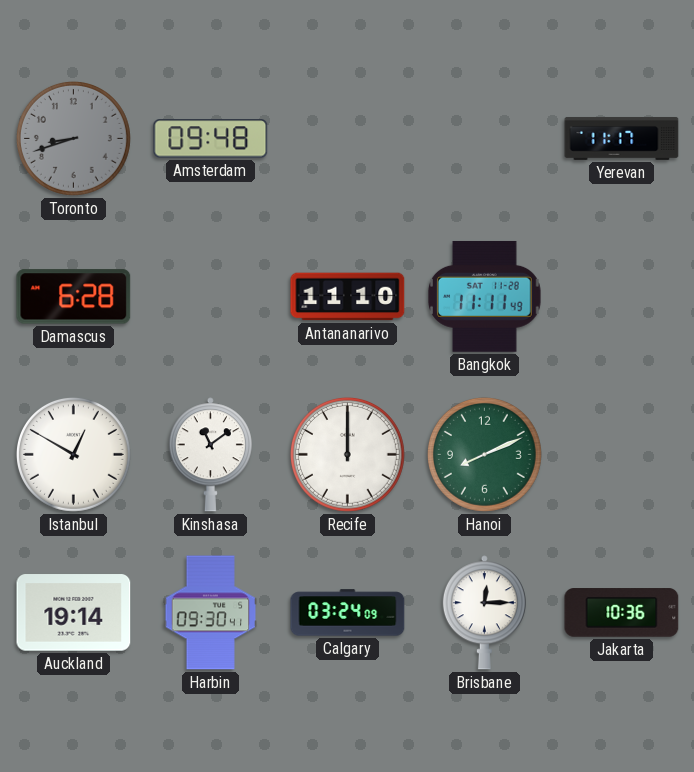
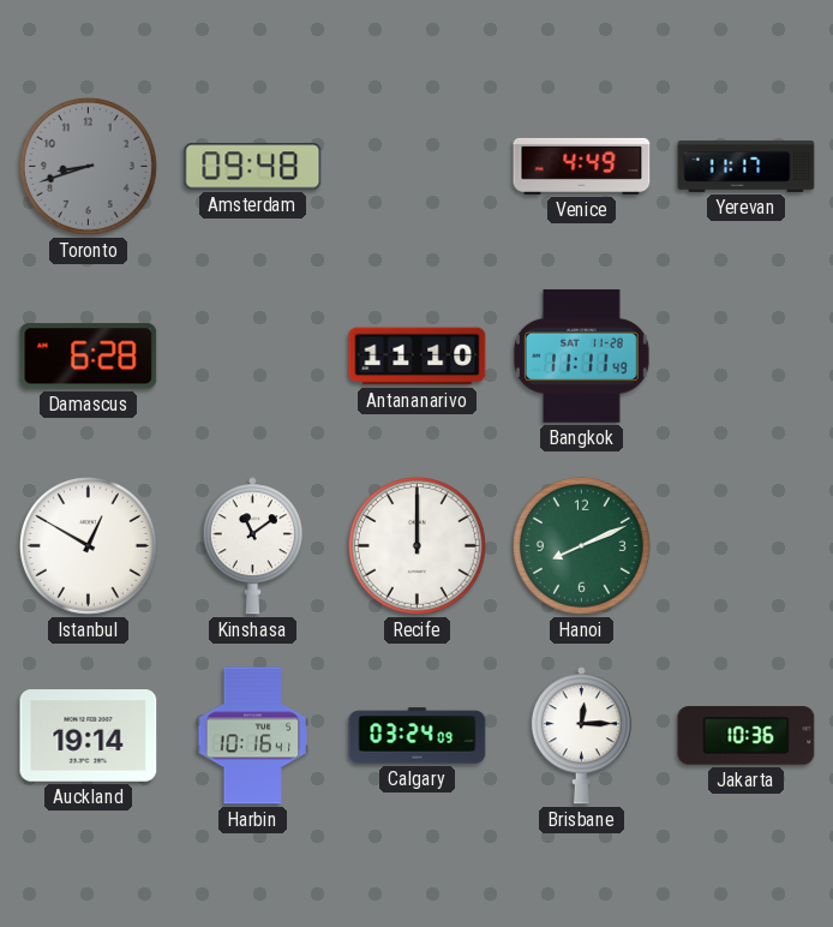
Venice: none -> 4:49 (582, 166)
Harbin: 09:30 -> 10:16 (253, 736)
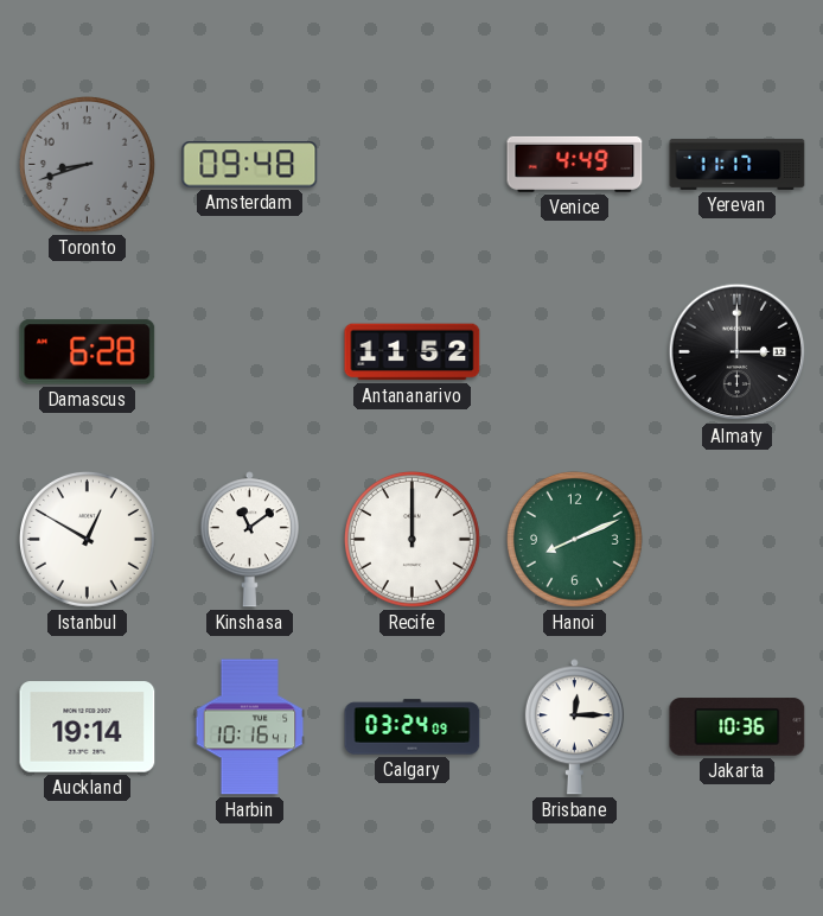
Antananarivo: 11:10 -> 11:52 (413, 352)
Bangkok: 11:11 -> none (582, 355)
Almaty: none -> 3:00 (738, 352)
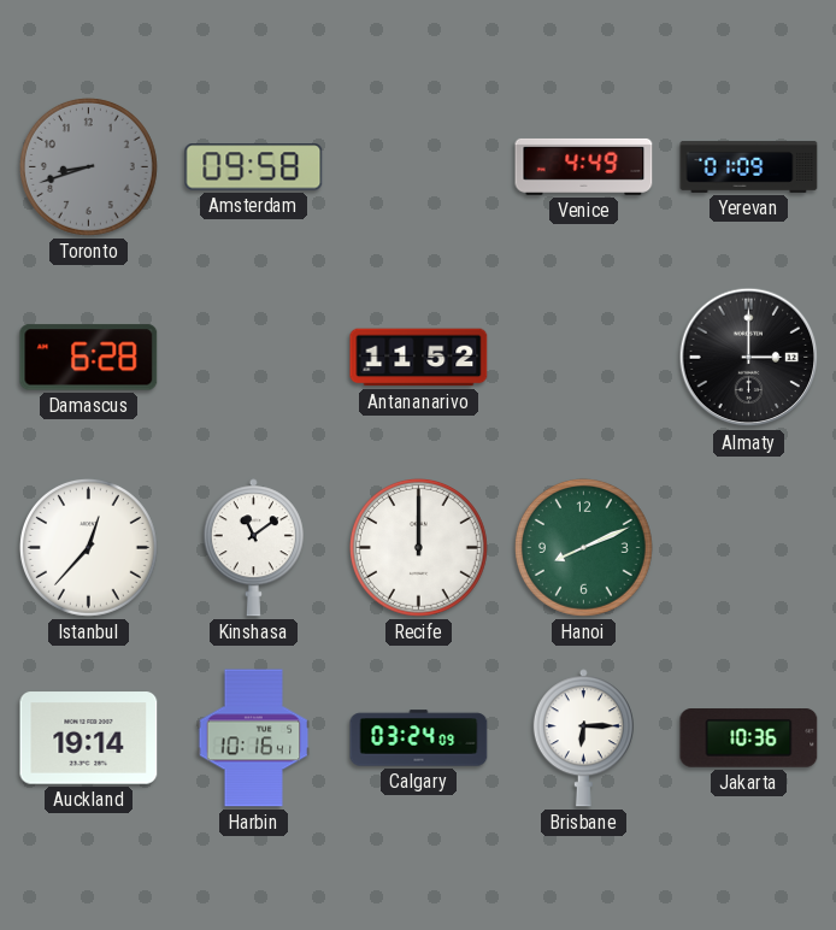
Amsterdam: 09:48 -> 09:58 (254, 167)
Yerevan: 11:17 -> 01:09 (749, 166)
Istanbul: 12:50 -> 12:37 (88, 547)
Brisbane: 12:15 -> 6:15 (583, 738)
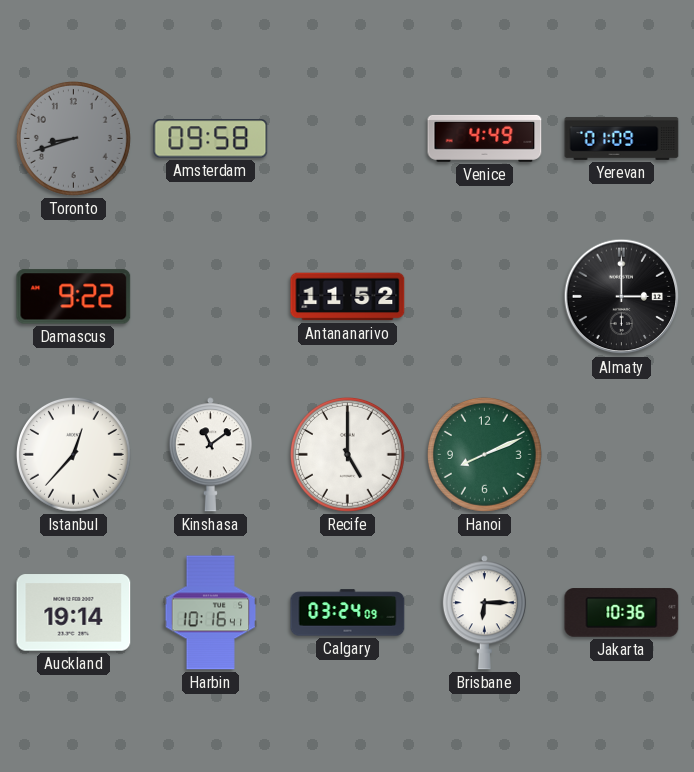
Damascus: 6:28 -> 9:22 (74, 297)
Recife: 12:00 -> 5:00 (347, 454)
